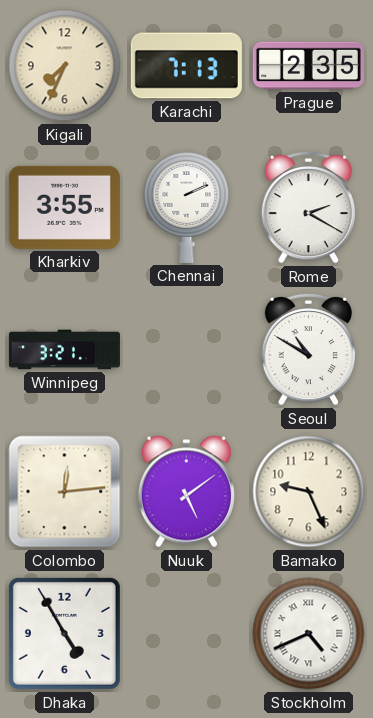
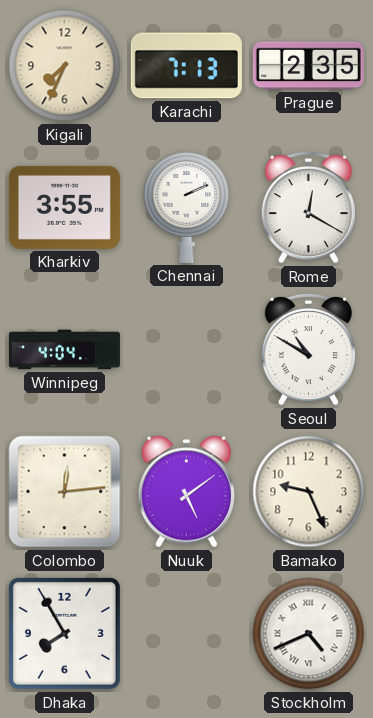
Rome: 2:20 -> 12:20 (308, 207)
Winnipeg: 3:21 -> 4:04 (64, 350)
Dhaka: 4:55 -> 7:55 (64, 633)
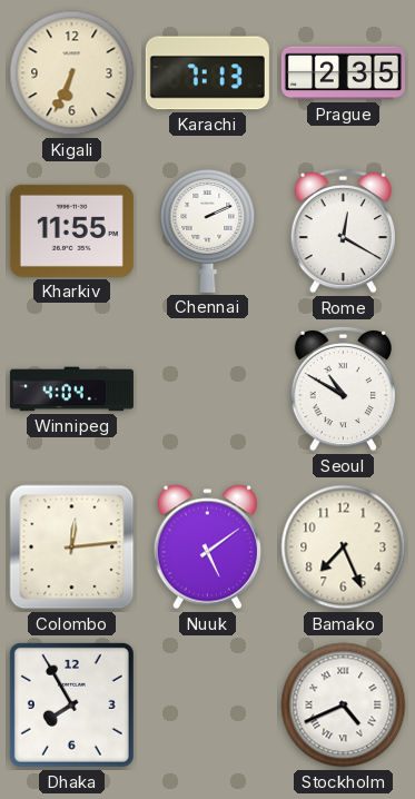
Kigali: 7:34 -> 6:34 (72, 73)
Kharkiv: 3:55 -> 11:55 (71, 230)
Bamako: 9:26 -> 7:26 (344, 548)
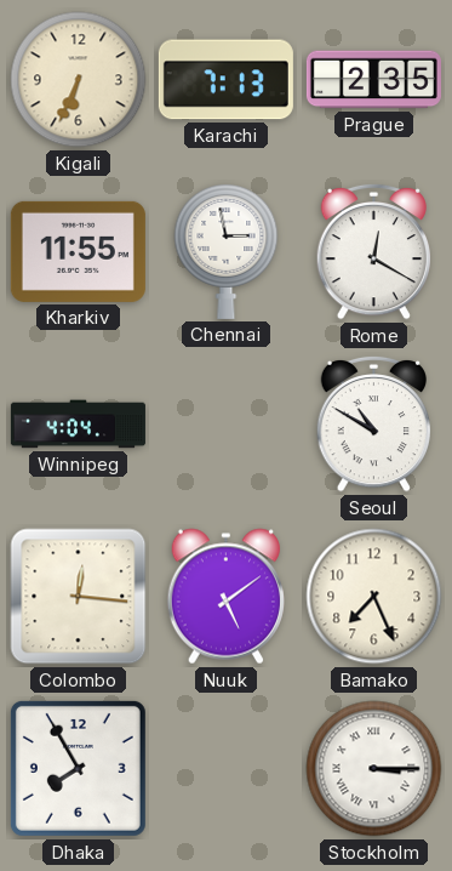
Chennai: 2:11 -> 2:58 (227, 251)
Colombo: 12:14 -> 12:16 (79, 597)
Stockholm: 4:41 -> 3:15 (374, 769)
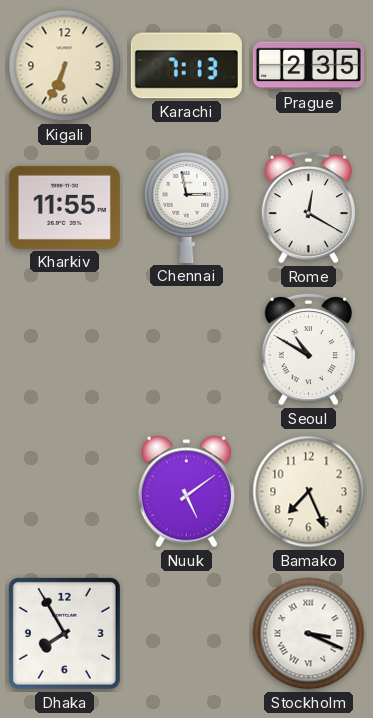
Winnipeg: 4:04 -> none (78, 425)
Colombo: 12:16 -> none (79, 597)
Stockholm: 3:15 -> 3:19 (309, 634)
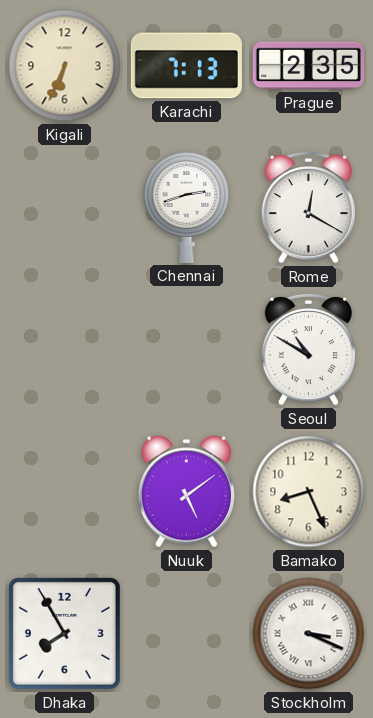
Kharkiv: 11:55 -> none (64, 207)
Chennai: 2:58 -> 2:42 (187, 207)
Bamako: 7:26 -> 8:26 (309, 492)
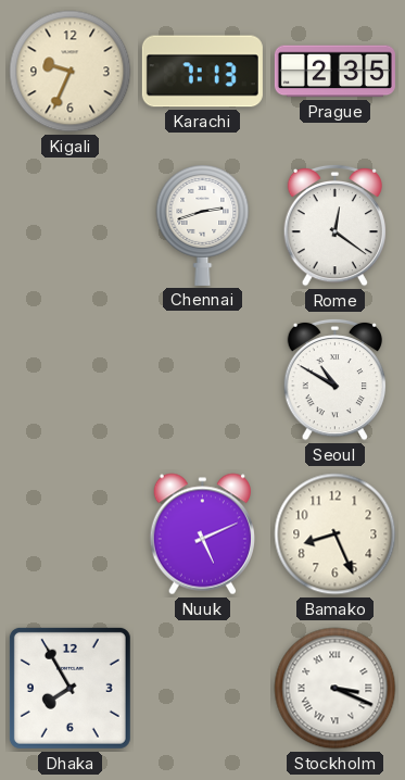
Kigali: 6:34 -> 9:34 (71, 72)
Rome: 12:20 -> 12:21 (334, 225)
Nuuk: 5:09 -> 5:11 (202, 534)
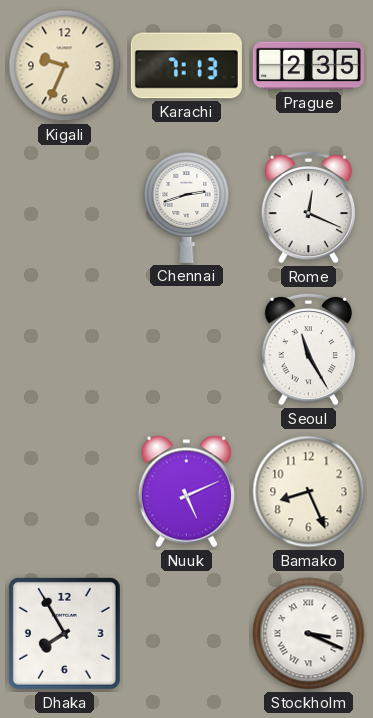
Rome: 12:21 -> 12:19 (308, 207)
Seoul: 10:50 -> 11:25 (308, 349)
